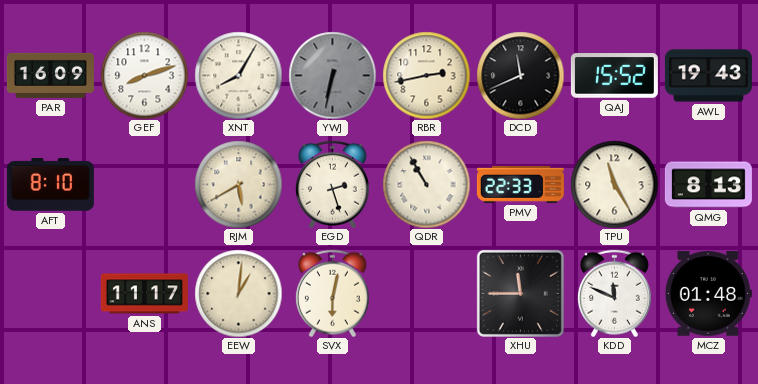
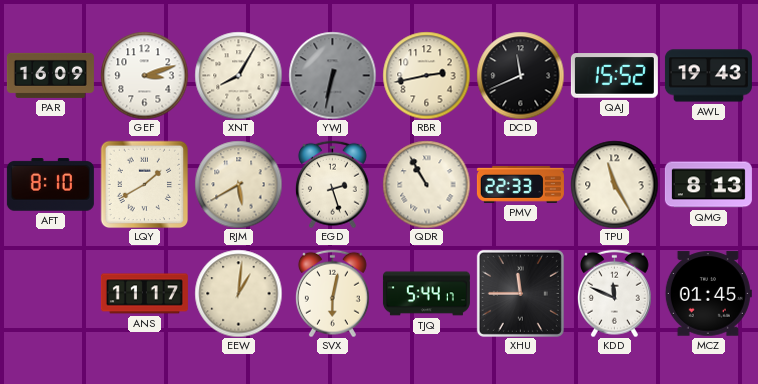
GEF: 8:12 -> 3:12 (144, 75)
LQY: none -> 1:40 (144, 184)
TJQ: none -> 5:44 (426, 294)
MCZ: 01:48 -> 01:45 (708, 294)
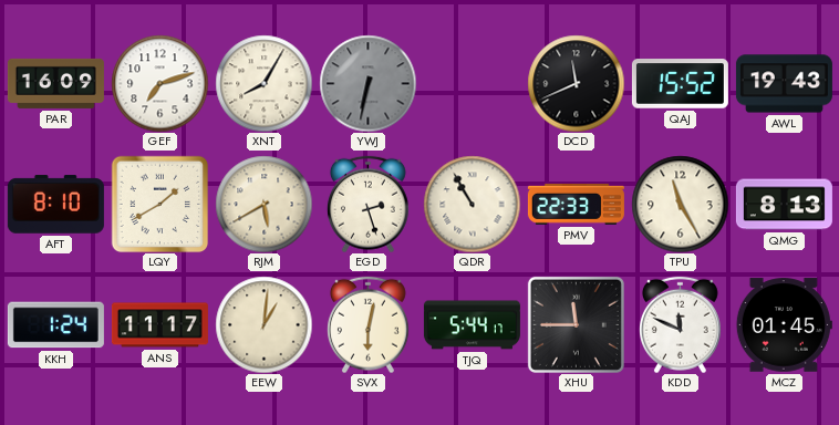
GEF: 3:12 -> 7:12 (159, 83)
RBR: 2:43 -> none (426, 75)
KKH: none -> 1:24 (55, 325)
